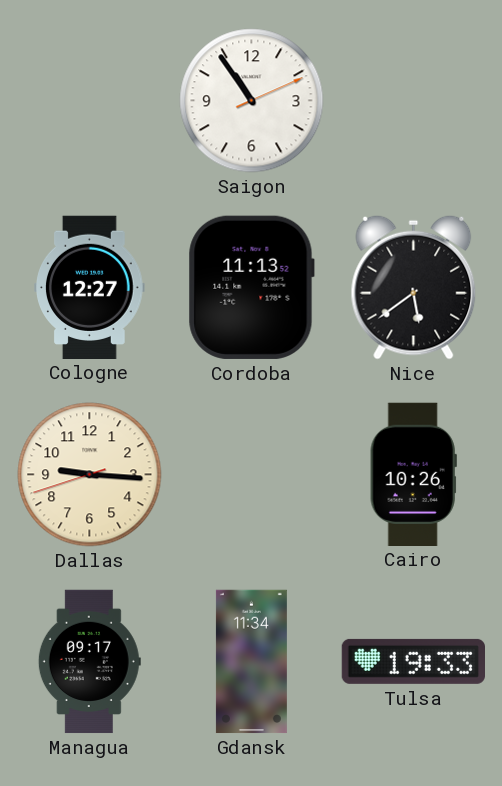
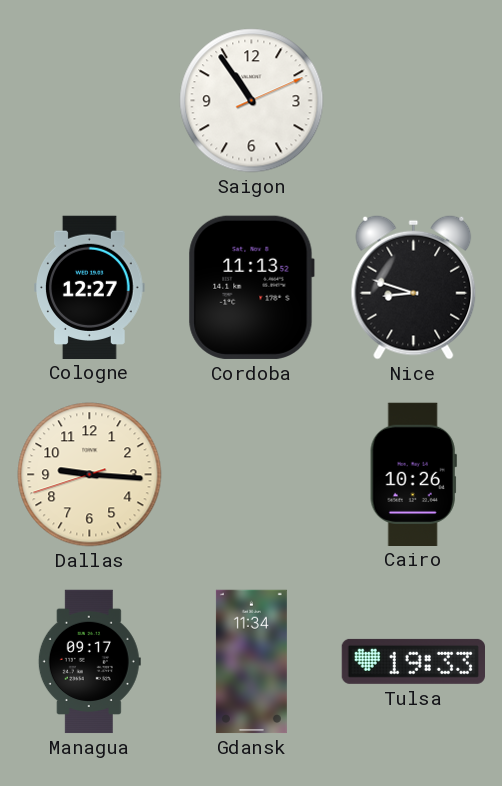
Nice: 5:39 -> 8:48 (414, 287)
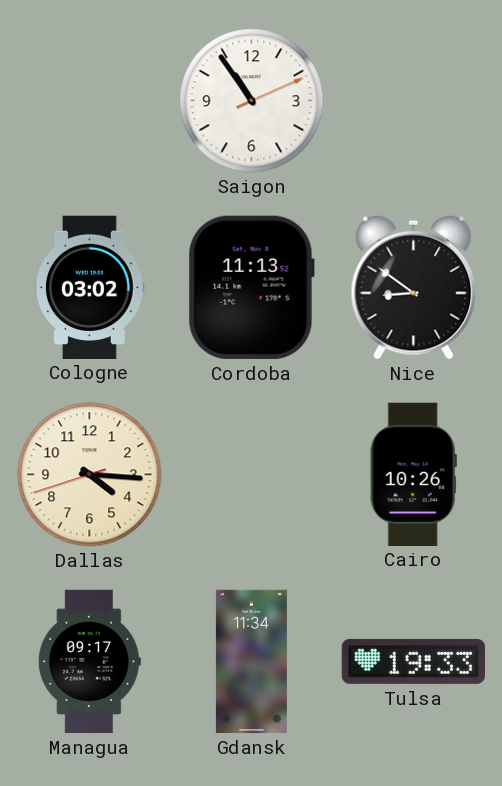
Cologne: 12:27 -> 03:02 (90, 287)
Nice: 8:48 -> 8:51 (414, 287)
Dallas: 9:15 -> 4:15 (90, 475)
